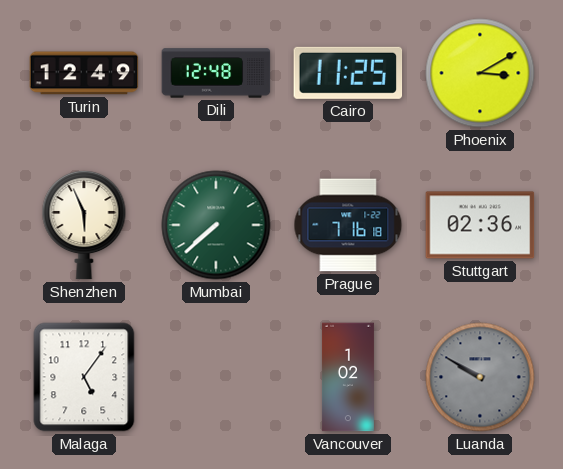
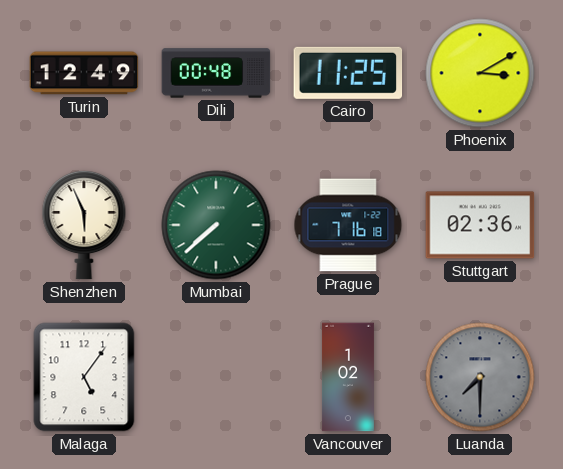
Dili: 12:48 -> 00:48 (216, 73)
Luanda: 9:50 -> 7:30 (480, 377)
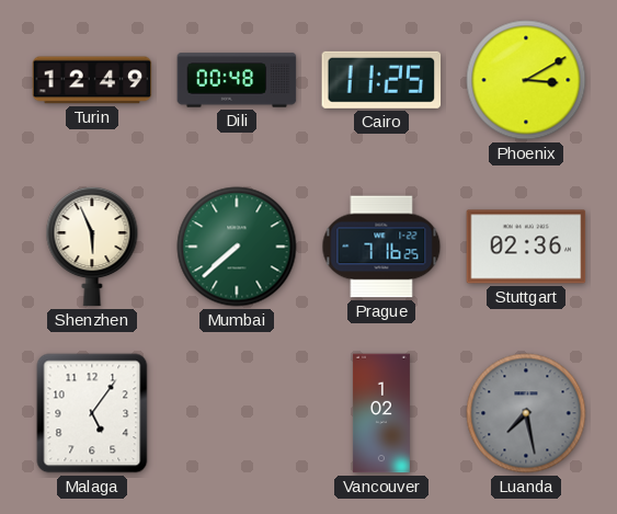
Prague: 7:16:18 -> 7:16:25 (381, 247)
Luanda: 7:30 -> 7:28 (526, 413)
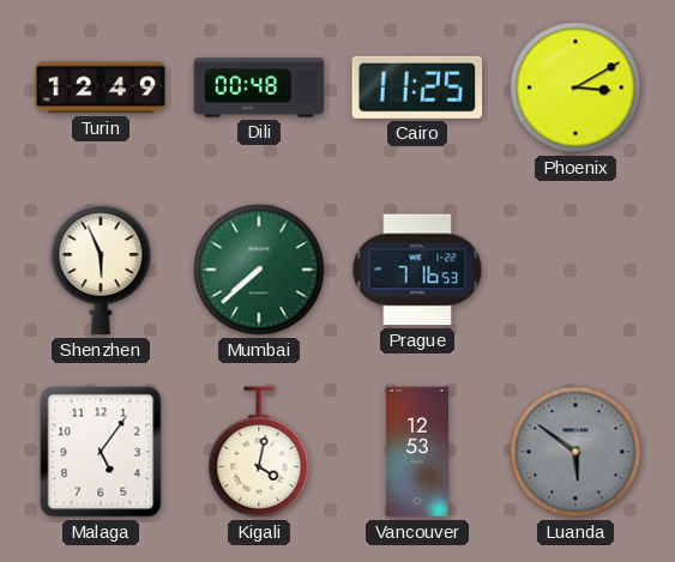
Prague: 7:16:25 -> 7:16:53 (417, 270)
Stuttgart: 02:36 -> none (526, 247)
Kigali: none -> 4:02 (259, 452)
Vancouver: 1:02 -> 12:53 (417, 452)
Luanda: 7:28 -> 5:51 (575, 452)
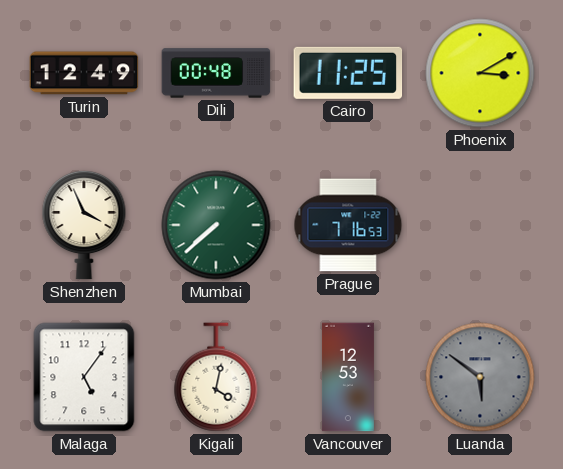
Shenzhen: 5:56 -> 3:56 (84, 225)
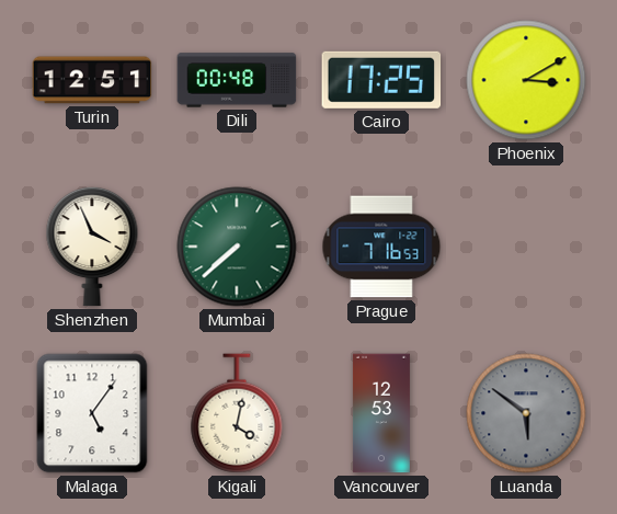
Turin: 12:49 -> 12:51 (92, 80)
Cairo: 11:25 -> 17:25 (381, 80)
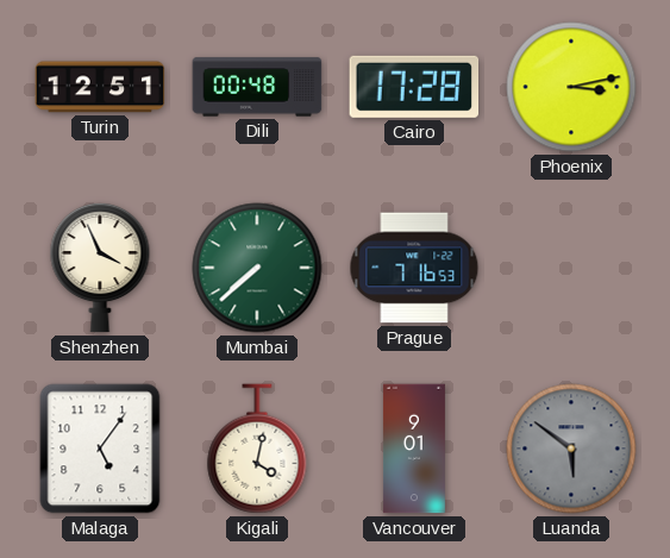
Cairo: 17:25 -> 17:28 (414, 87)
Phoenix: 3:10 -> 3:13 (571, 87)
Vancouver: 12:53 -> 9:01 (414, 449)
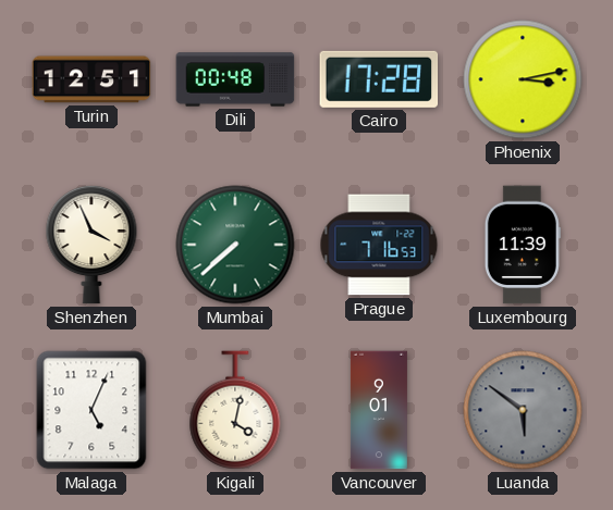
Luxembourg: none -> 11:39 (523, 245)
Malaga: 5:06 -> 5:04 (91, 410)
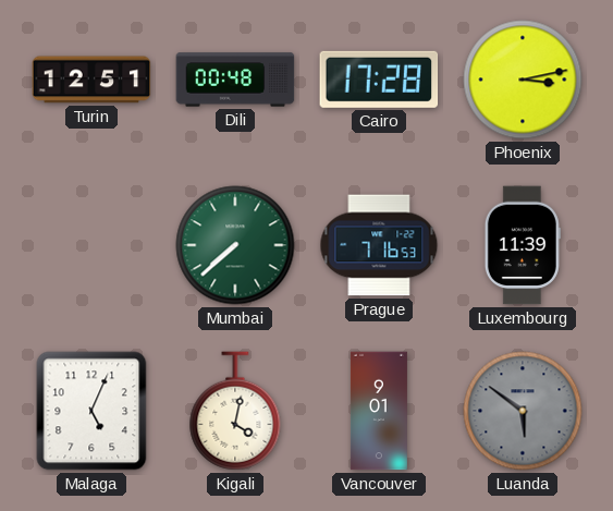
Shenzhen: 3:56 -> none (91, 245)
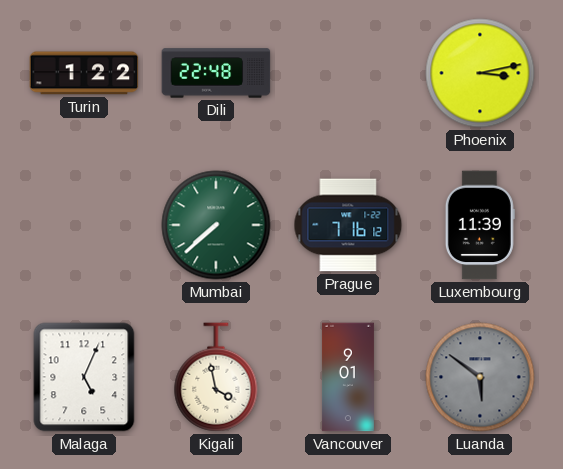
Turin: 12:51 -> 1:22 (84, 73)
Dili: 00:48 -> 22:48 (216, 73)
Cairo: 17:28 -> none (379, 80)
Prague: 7:16:53 -> 7:16:12 (348, 225)
Kigali: 4:02 -> 3:58 (216, 377)
